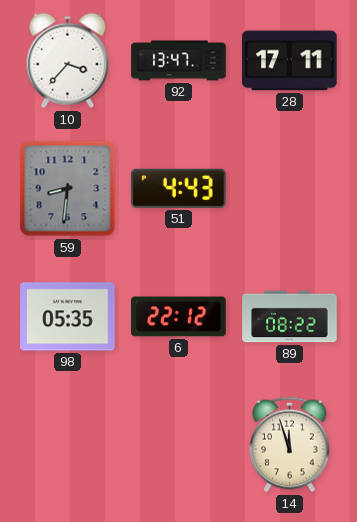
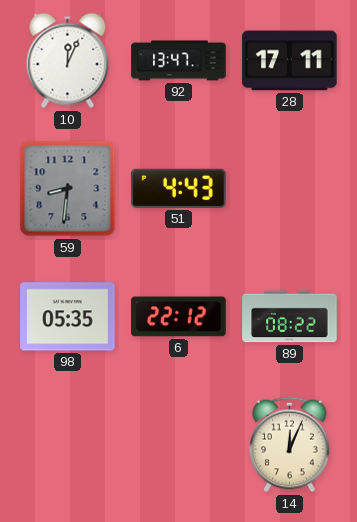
10: 3:37 -> 12:04 (68, 61)
14: 11:57 -> 12:04 (290, 445)
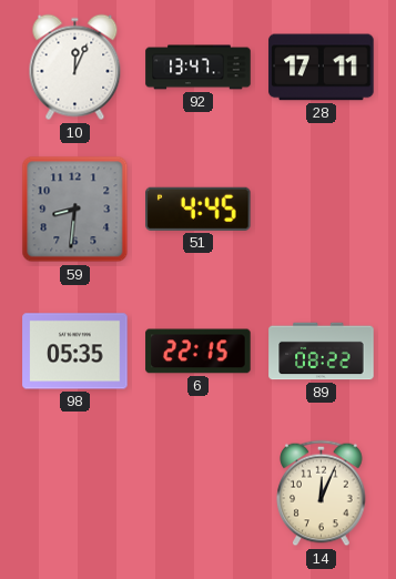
51: 4:43 -> 4:45 (199, 209)
6: 22:12 -> 22:15 (199, 352)
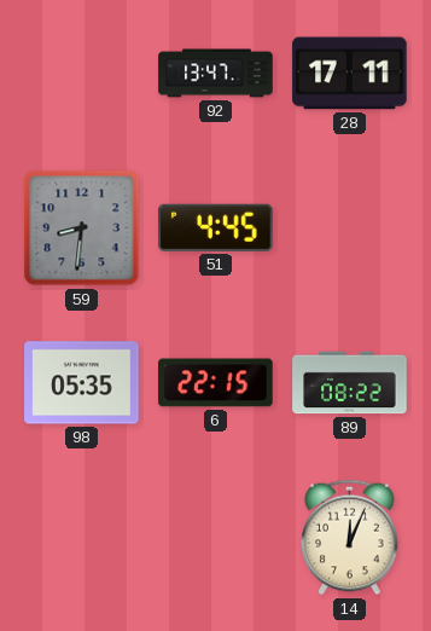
10: 12:04 -> none (75, 68)
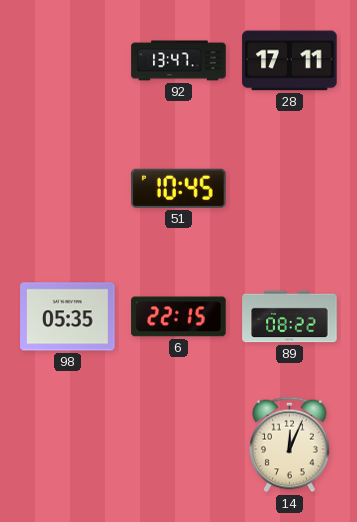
59: 8:31 -> none (82, 228)
51: 4:45 -> 10:45 (179, 188)
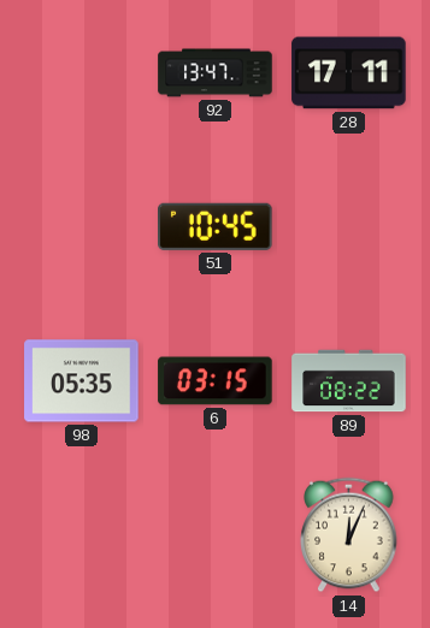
6: 22:15 -> 03:15 (216, 381)
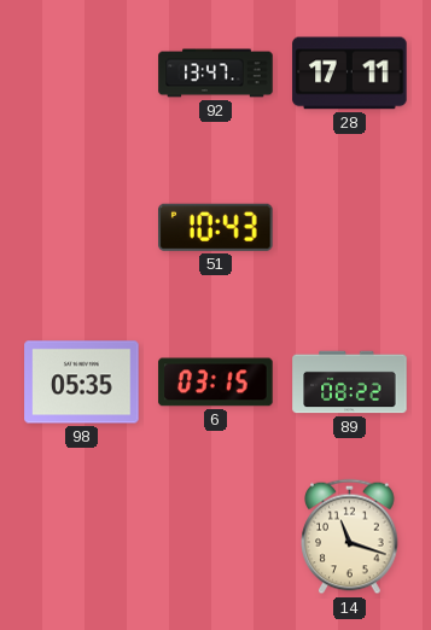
51: 10:45 -> 10:43 (216, 227)
14: 12:04 -> 11:18 (350, 537)
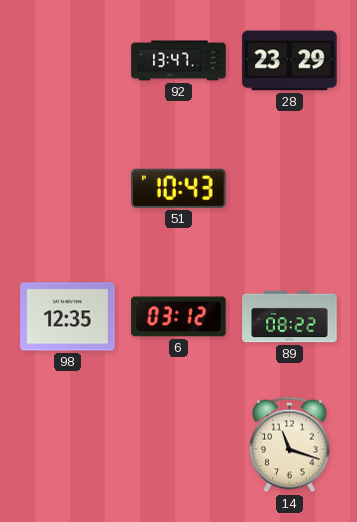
28: 17:11 -> 23:29 (290, 61)
98: 05:35 -> 12:35 (68, 317)
6: 03:15 -> 03:12 (179, 317)
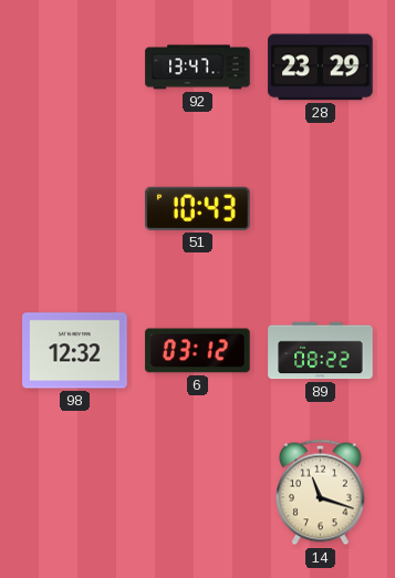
98: 12:35 -> 12:32 (75, 351)
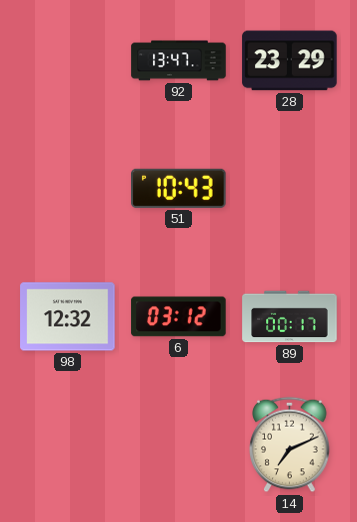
89: 08:22 -> 00:17 (290, 317)
14: 11:18 -> 7:11 (290, 445)
